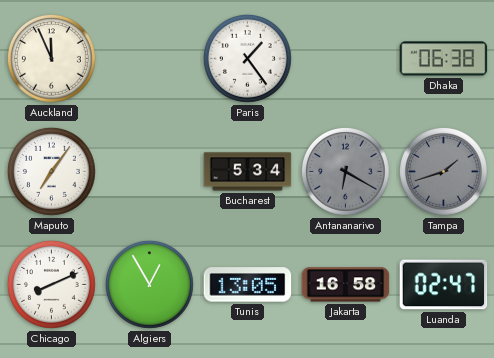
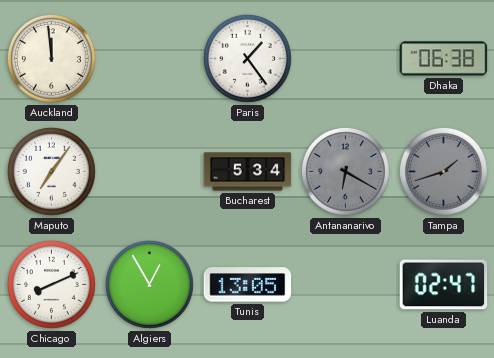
Auckland: 11:56 -> 11:59 (52, 59)
Jakarta: 16:58 -> none (346, 285)
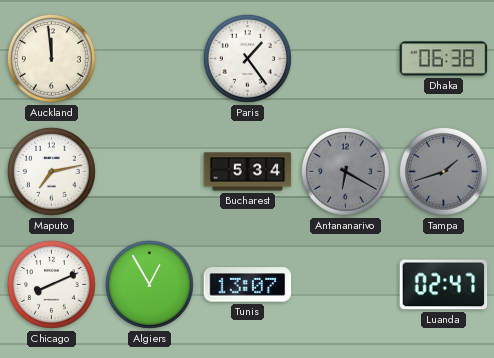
Maputo: 7:06 -> 7:13 (52, 172)
Tunis: 13:05 -> 13:07 (248, 285)
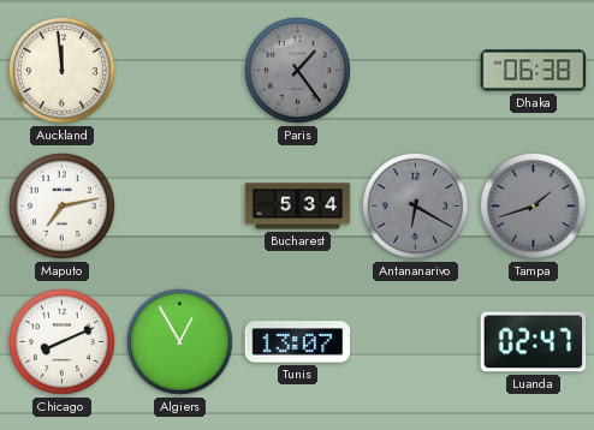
Paris dial: white -> grey (298, 71)
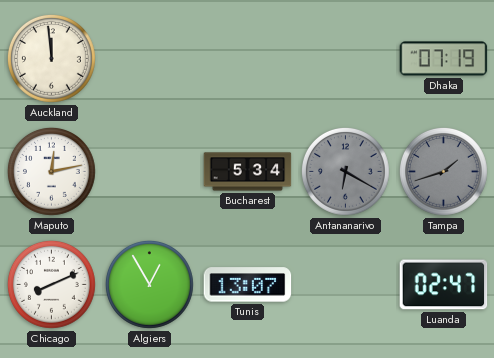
Paris: 1:24 -> none (298, 71)
Dhaka: 06:38 -> 07:19 (444, 59)
Maputo: 7:13 -> 12:13 (52, 172)
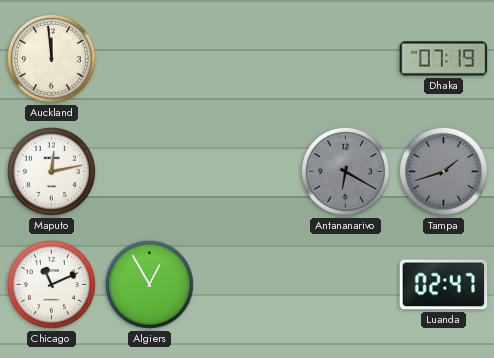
Bucharest: 5:34 -> none (248, 172)
Chicago: 8:11 -> 11:11 (52, 285)
Tunis: 13:07 -> none (248, 285)
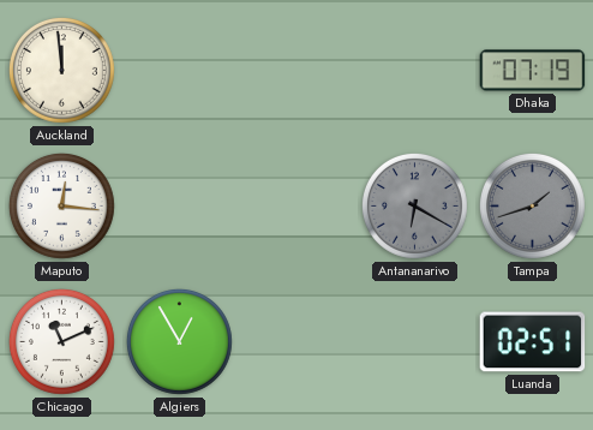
Maputo: 12:13 -> 12:16 (62, 207)
Luanda: 02:47 -> 02:51 (533, 342)
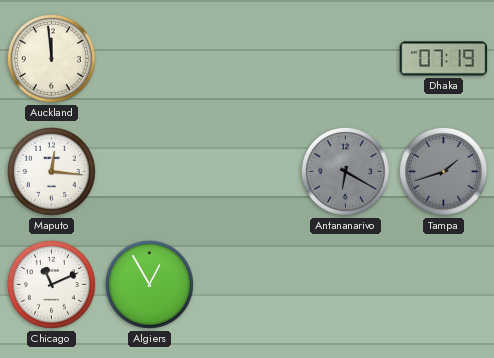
Luanda: 02:51 -> none (533, 342)
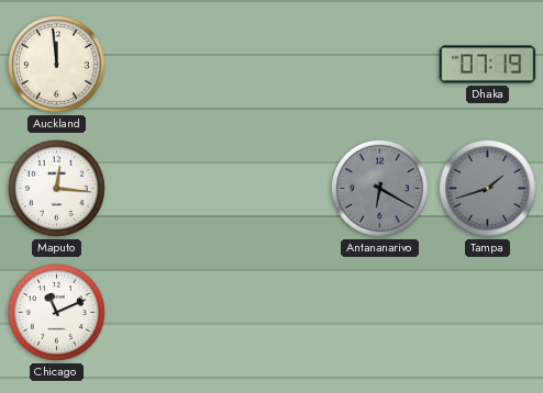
Algiers: 12:55 -> none (150, 285)
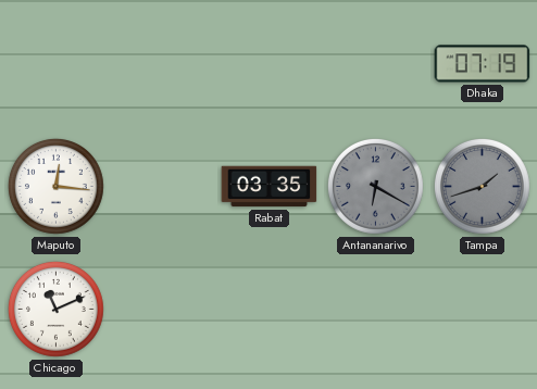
Auckland: 11:59 -> none (57, 65)
Rabat: none -> 03:35 (270, 187)
